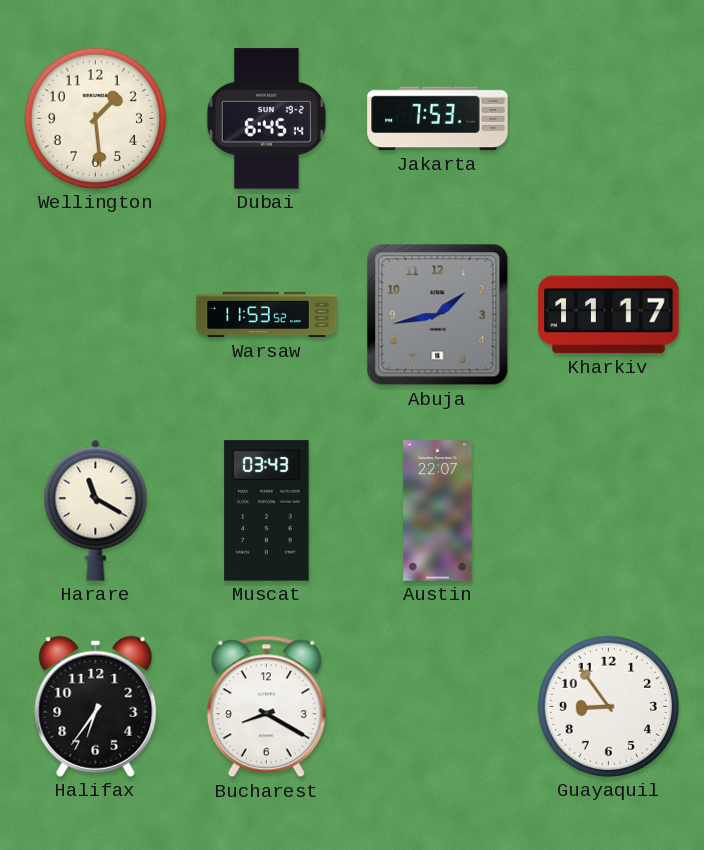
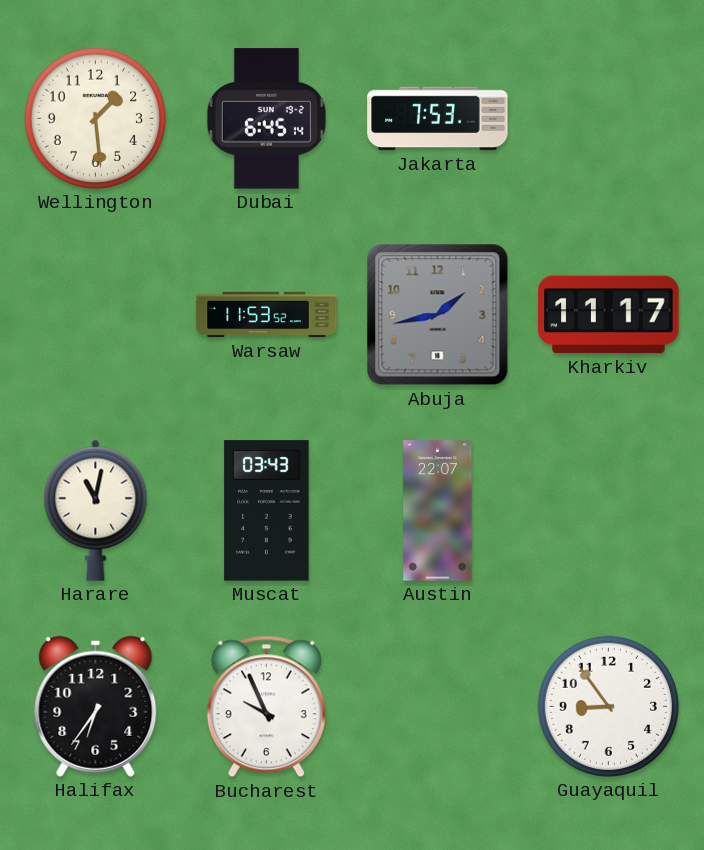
Harare: 11:20 -> 11:02 (96, 510)
Bucharest: 8:20 -> 9:56 (266, 707)
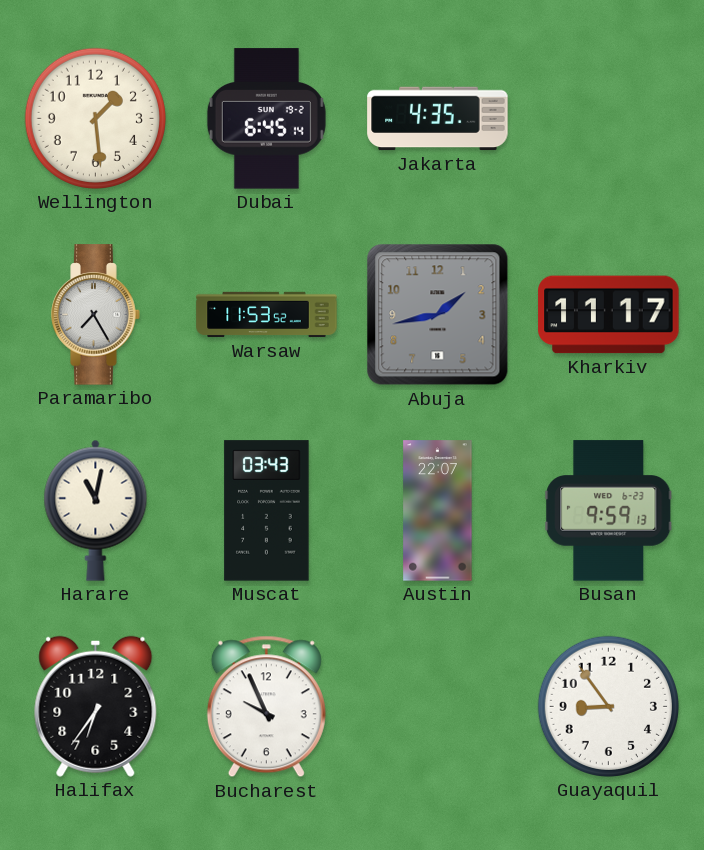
Jakarta: 7:53 -> 4:35 (438, 119)
Paramaribo: none -> 7:25 (96, 315)
Busan: none -> 9:59 (609, 511)
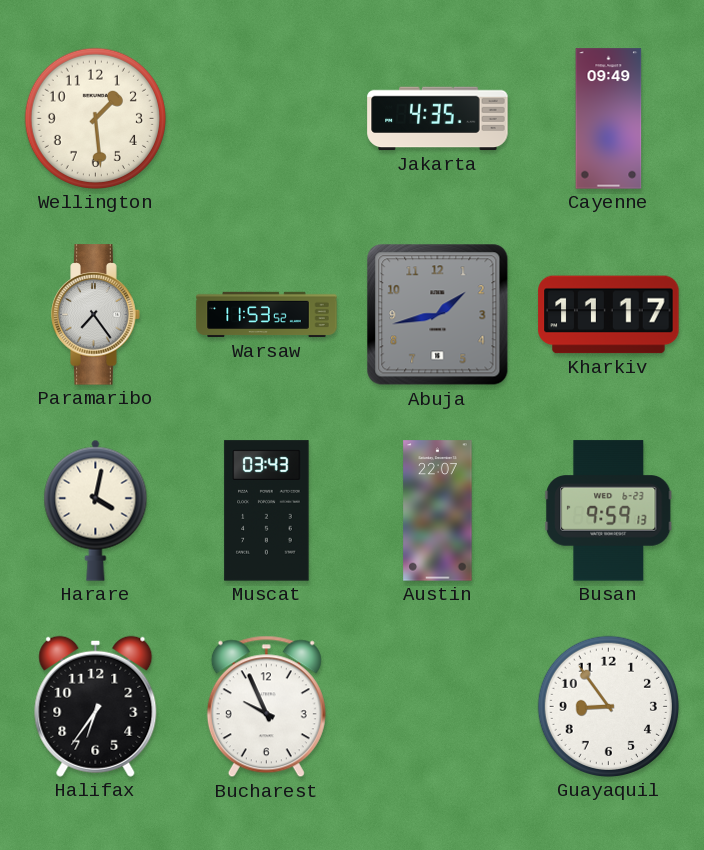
Dubai: 6:45 -> none (266, 119)
Cayenne: none -> 09:49 (609, 119)
Paramaribo: 7:25 -> 7:24 (96, 315)
Harare: 11:02 -> 4:02 (96, 510)
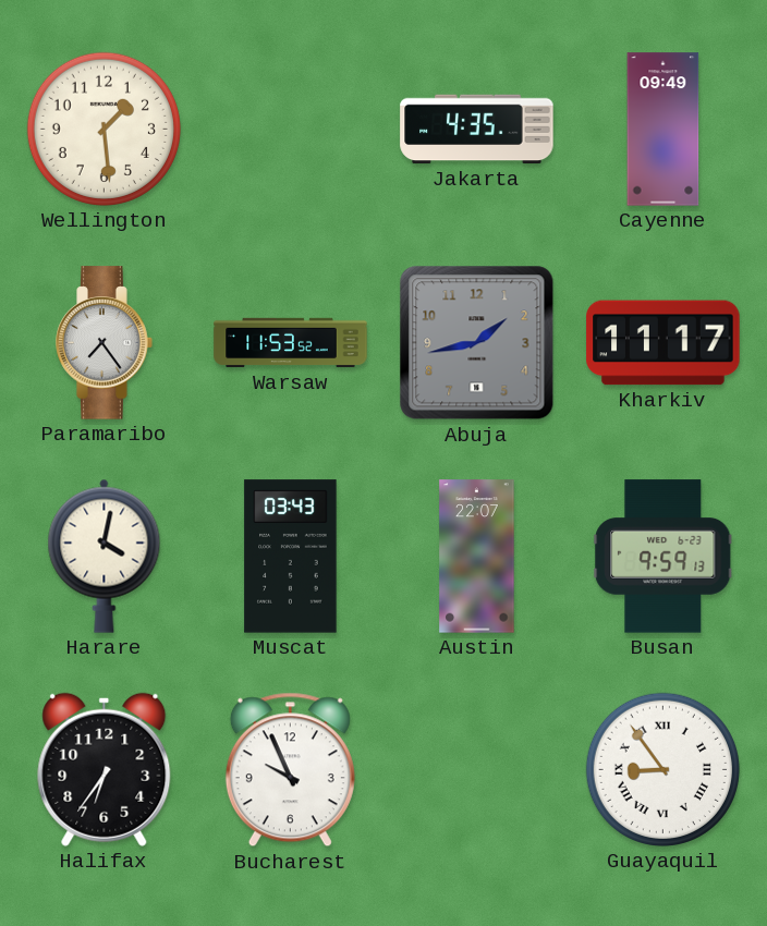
Guayaquil numerals: Arabic -> Roman (662, 769)
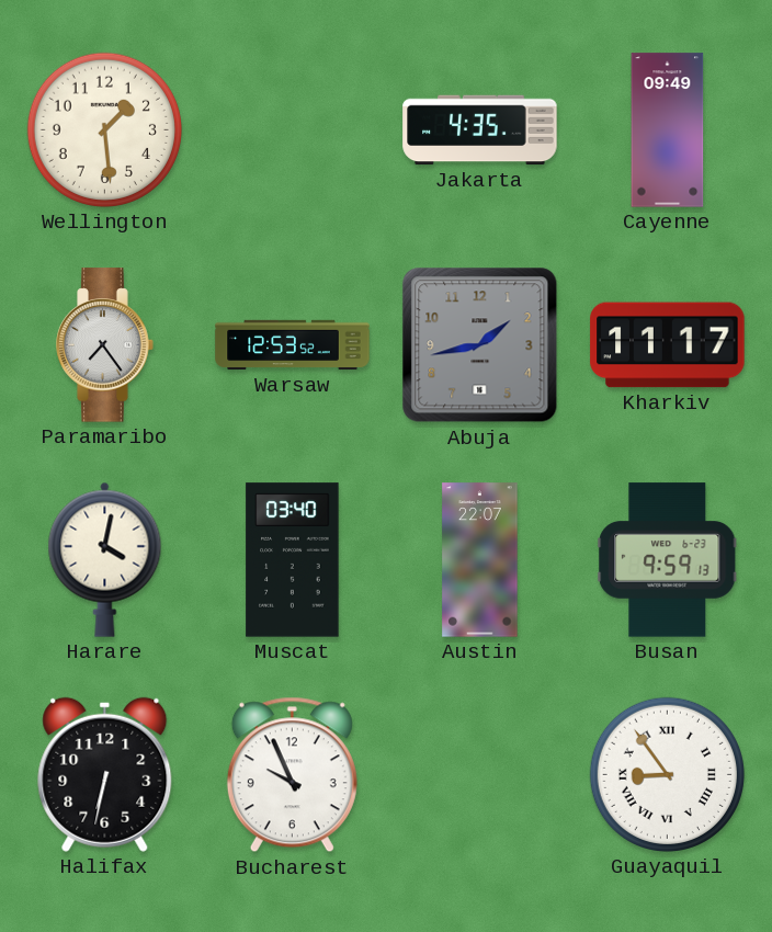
Warsaw: 11:53 -> 12:53 (293, 345)
Muscat: 03:43 -> 03:40 (293, 560)
Halifax: 6:36 -> 6:32 (105, 774)
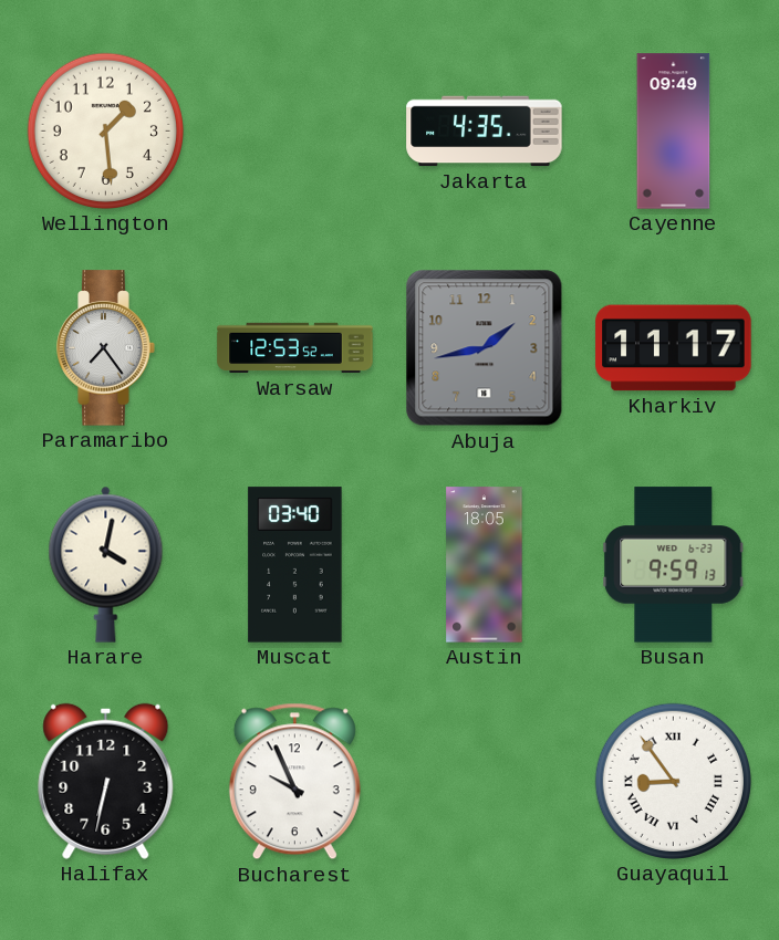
Austin: 22:07 -> 18:05 (485, 565)
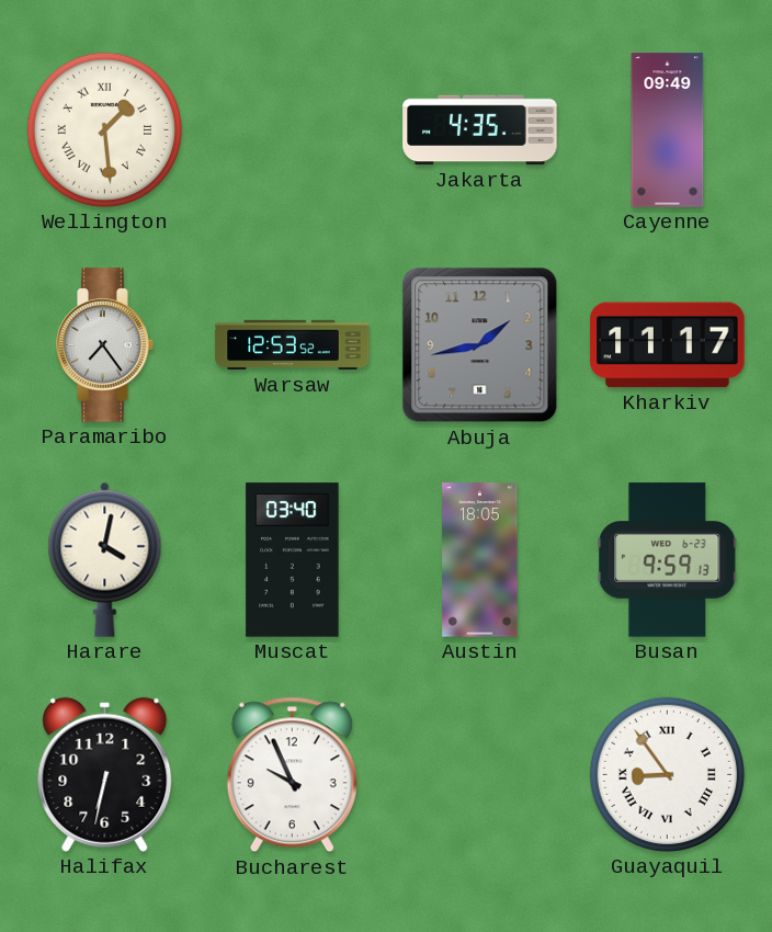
Wellington numerals: Arabic -> Roman (104, 129)
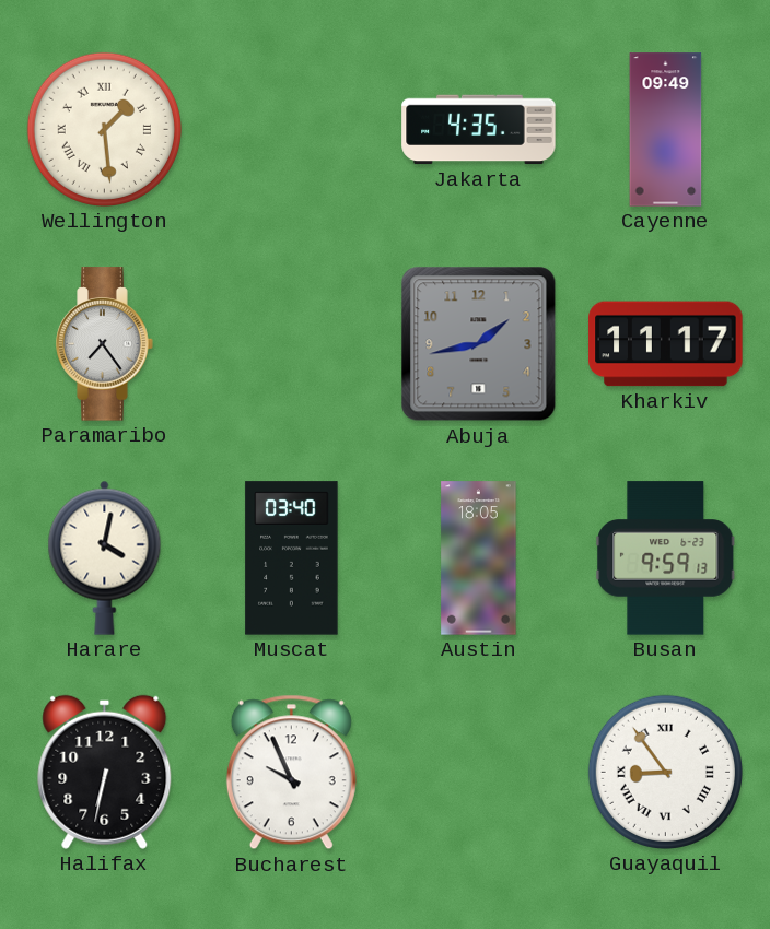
Warsaw: 12:53 -> none (293, 345)
